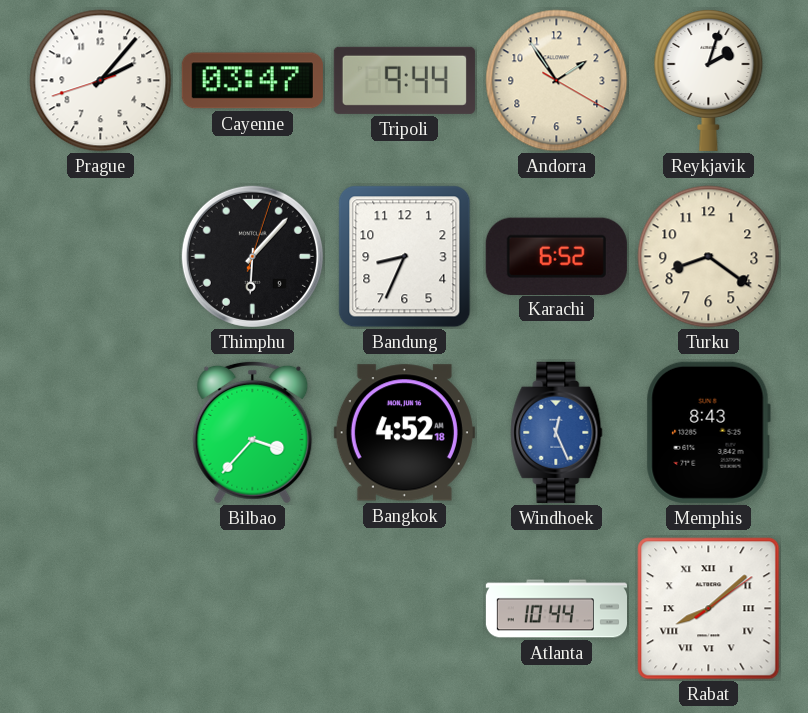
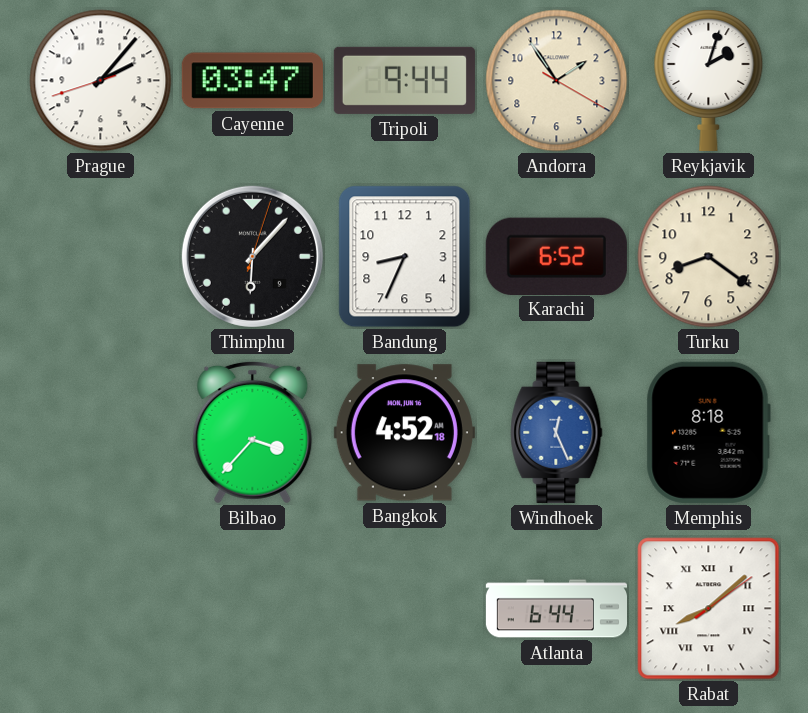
Memphis: 8:43 -> 8:18 (708, 432)
Atlanta: 10:44 -> 6:44 (556, 609)
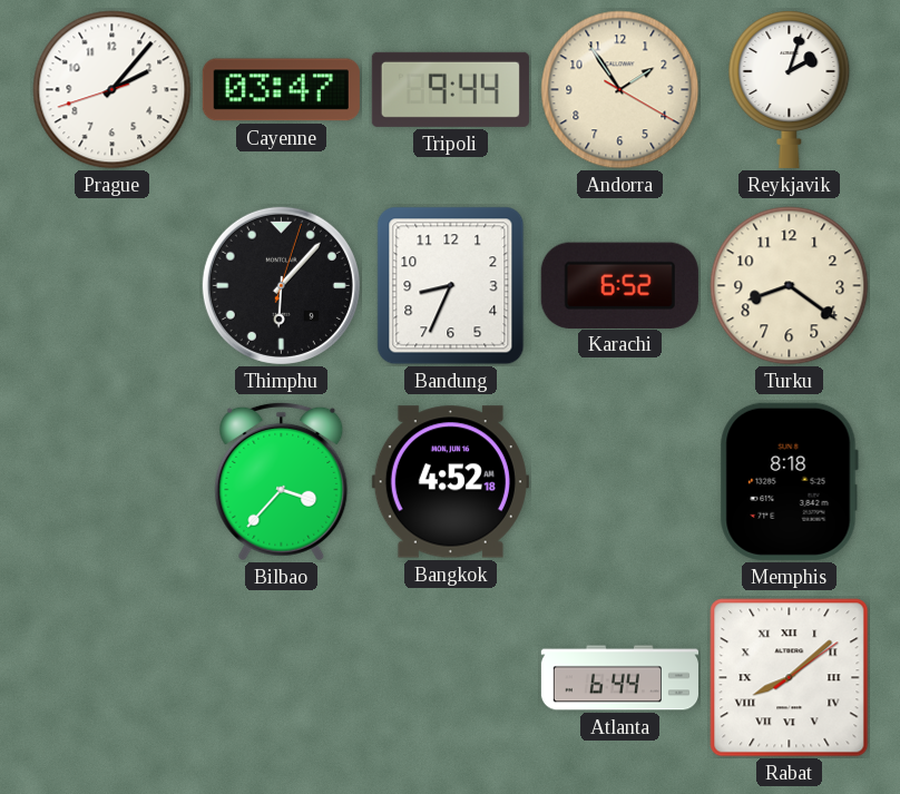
Windhoek: 12:26 -> none (557, 432)
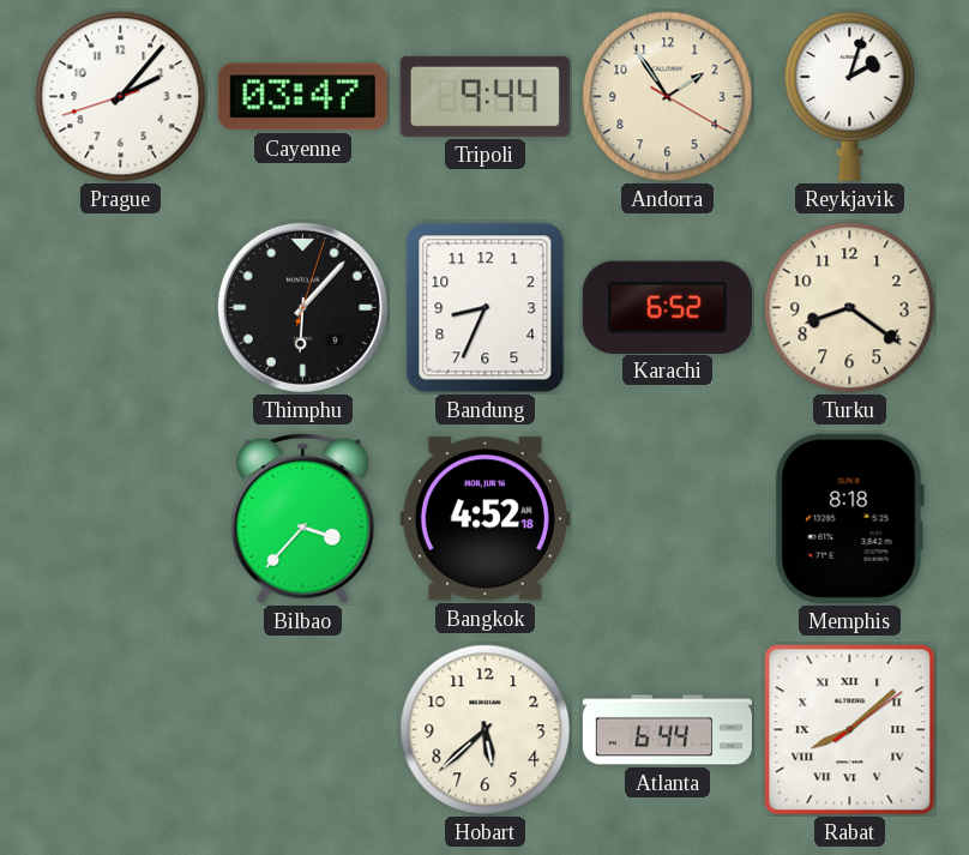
Hobart: none -> 5:38 (486, 730)
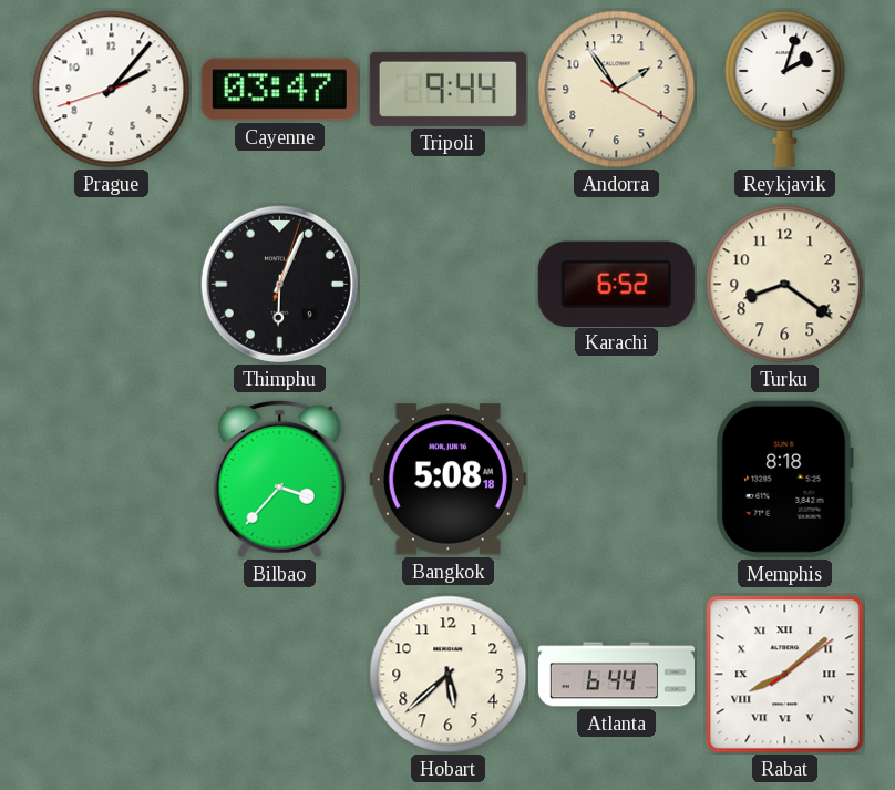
Thimphu: 6:07 -> 6:04 (279, 284)
Bandung: 8:34 -> none (486, 308)
Bangkok: 4:52 -> 5:08 (447, 480)
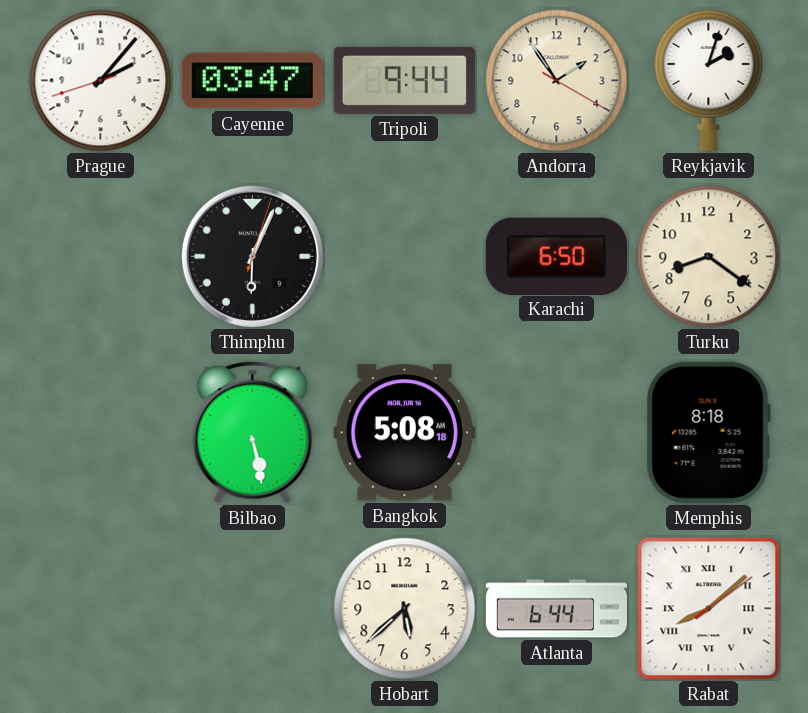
Karachi: 6:52 -> 6:50 (556, 256)
Bilbao: 3:37 -> 5:28 (253, 432)
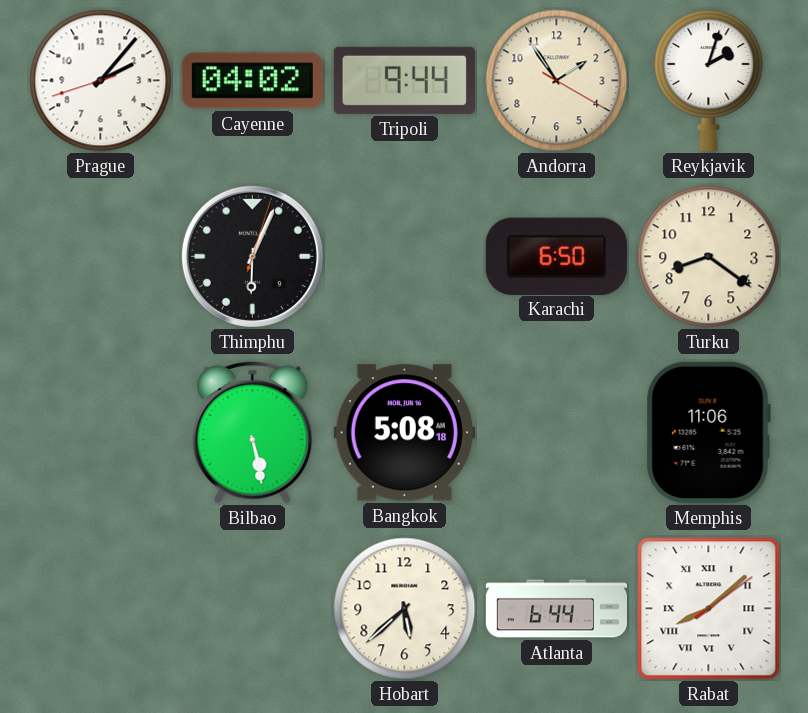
Cayenne: 03:47 -> 04:02 (252, 81)
Memphis: 8:18 -> 11:06 (708, 432)
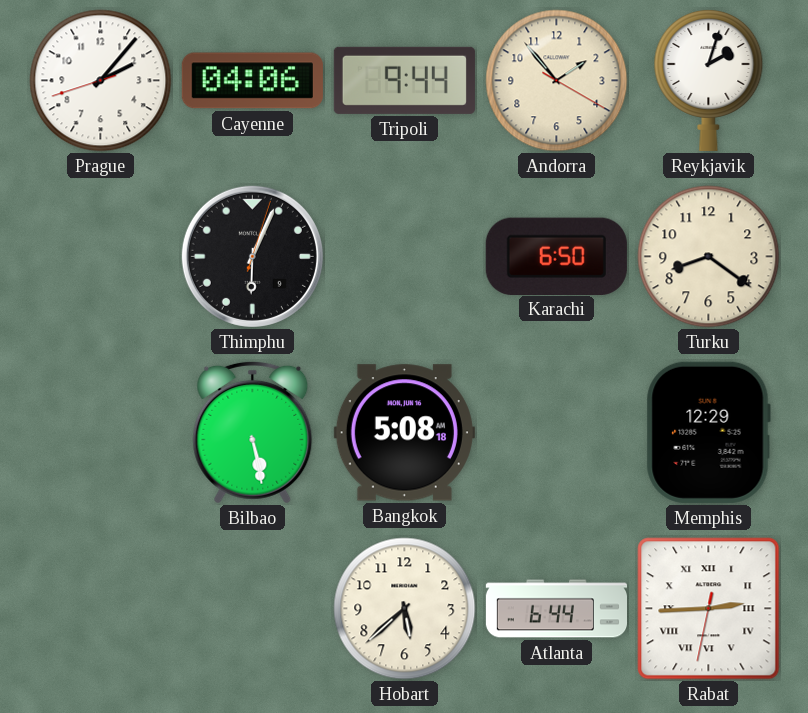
Cayenne: 04:02 -> 04:06 (252, 81)
Andorra: 1:54 -> 1:53 (557, 81)
Memphis: 11:06 -> 12:29 (708, 432)
Rabat: 8:08 -> 2:44 (709, 609)
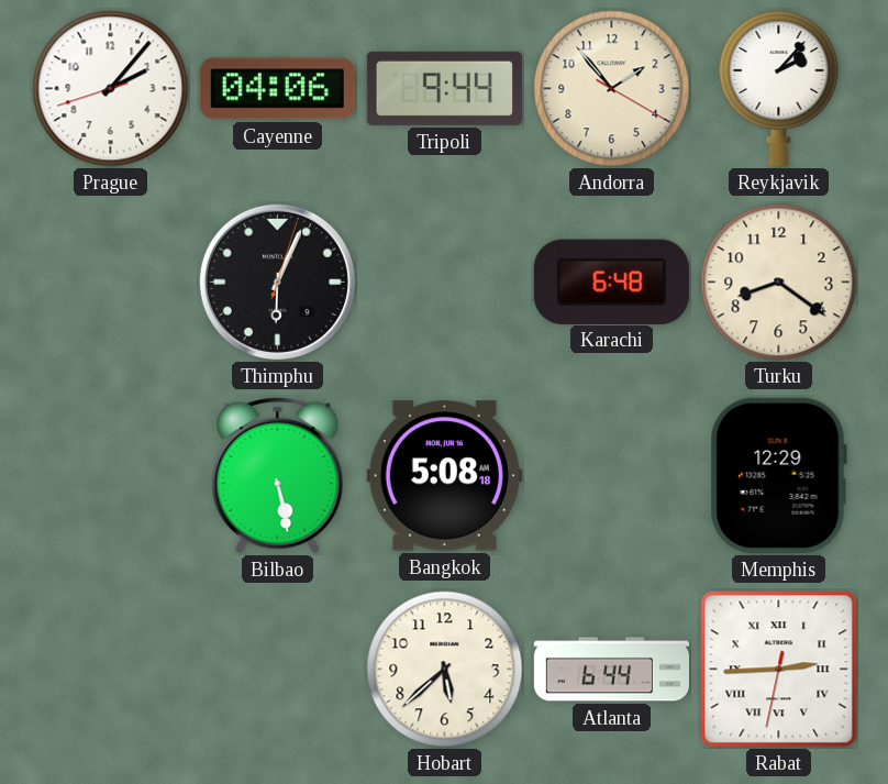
Reykjavik: 2:03 -> 2:07 (779, 88)
Karachi: 6:50 -> 6:48 (611, 281)
